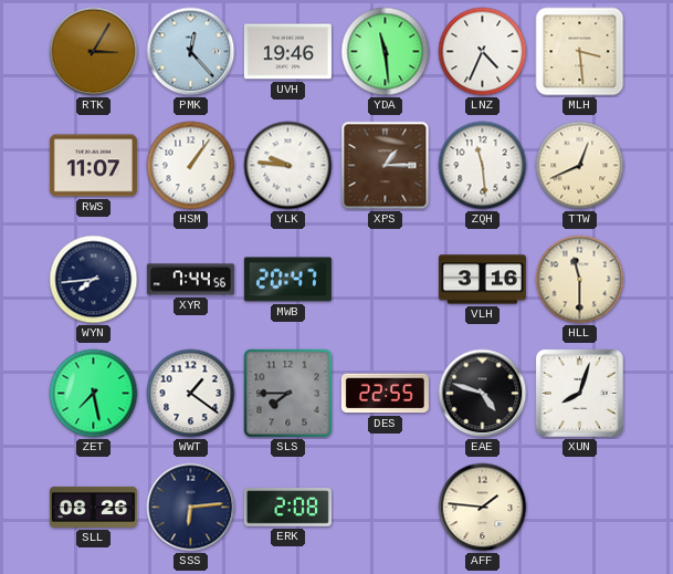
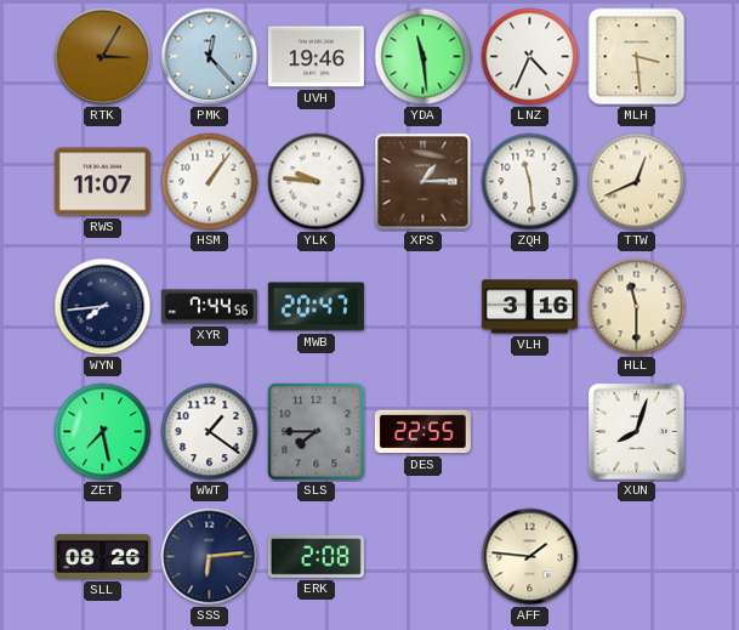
EAE: 4:48 -> none (483, 394)
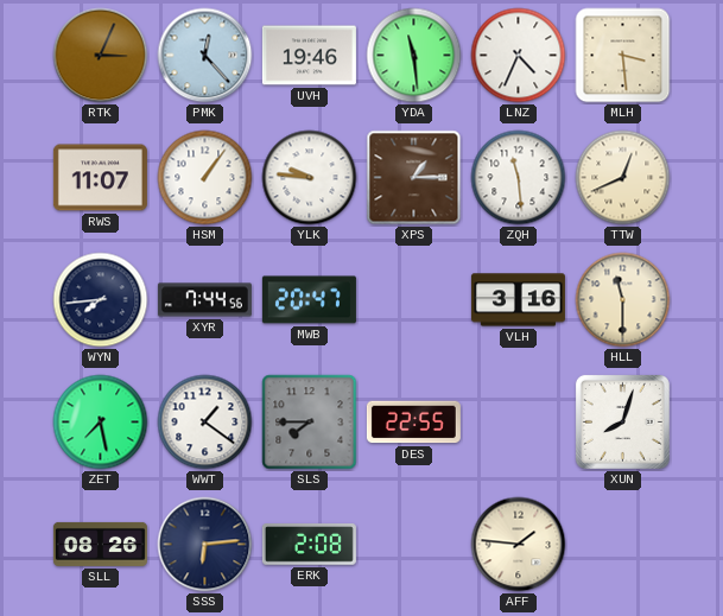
RTK: 3:05 -> 3:04 (101, 56)
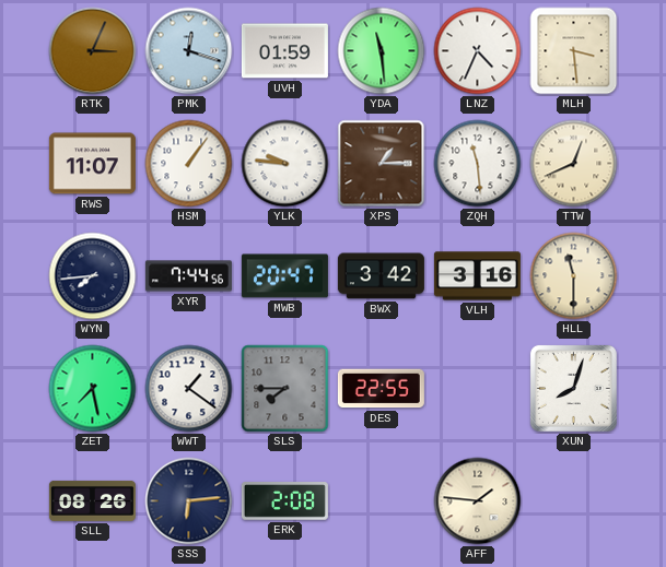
PMK: 12:23 -> 12:18 (189, 51)
UVH: 19:46 -> 01:59 (284, 51)
BWX: none -> 3:42 (381, 276)
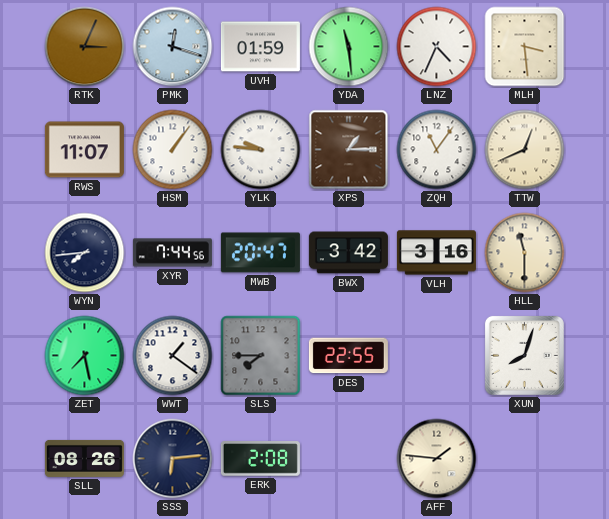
ZQH: 11:29 -> 11:06 (437, 150)
